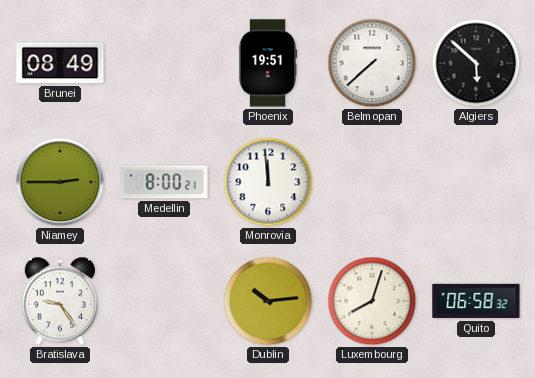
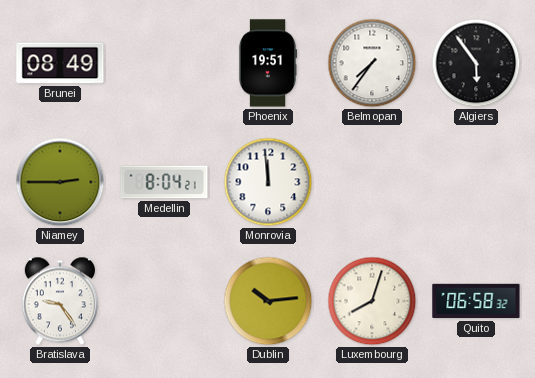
Belmopan: 7:38 -> 7:36 (372, 63)
Algiers: 5:52 -> 5:54 (476, 63)
Medellin: 8:00 -> 8:04 (164, 182)
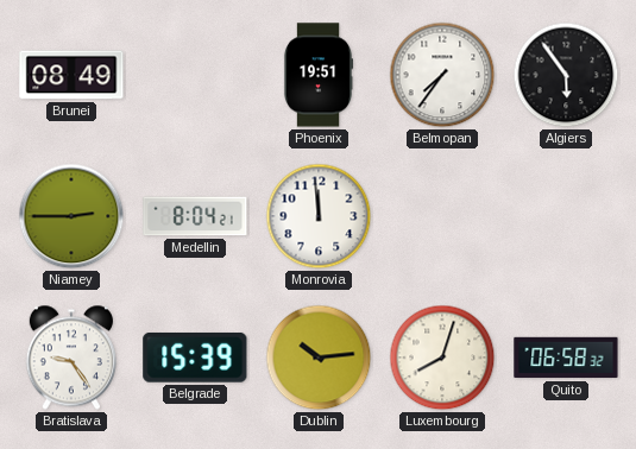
Belgrade: none -> 15:39 (195, 358)
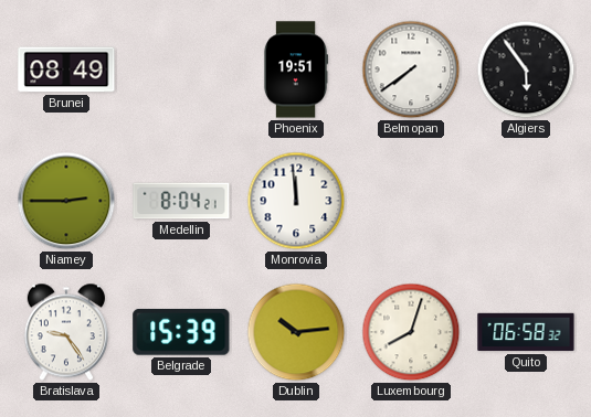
Belmopan: 7:36 -> 7:39 (411, 69)
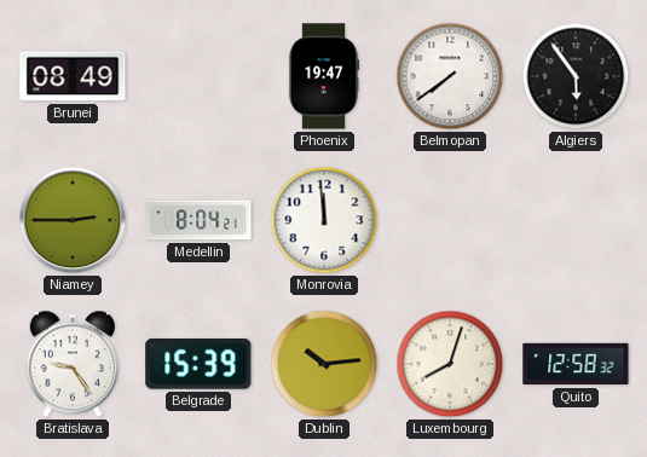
Phoenix: 19:51 -> 19:47 (324, 76)
Quito: 06:58 -> 12:58 (576, 364)
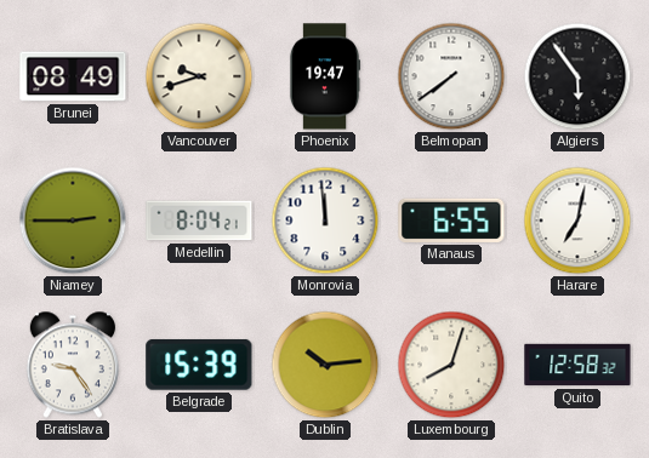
Vancouver: none -> 9:42 (199, 76)
Manaus: none -> 6:55 (451, 221)
Harare: none -> 7:02 (577, 221)
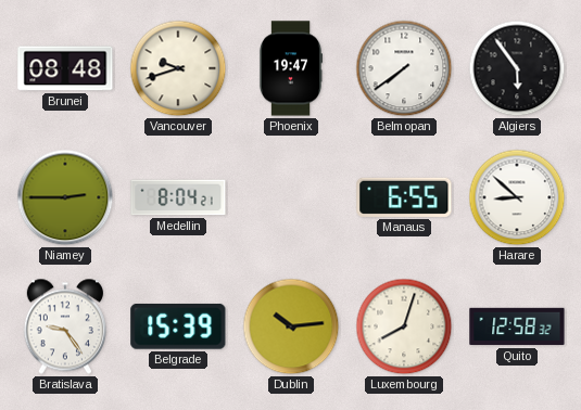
Brunei: 08:49 -> 08:48 (65, 68)
Monrovia: 11:59 -> none (325, 221)
Harare: 7:02 -> 8:52 (517, 197)
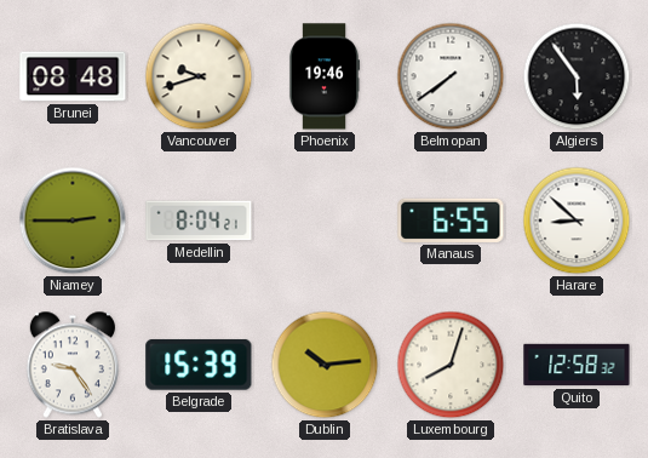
Phoenix: 19:47 -> 19:46 (325, 76)
